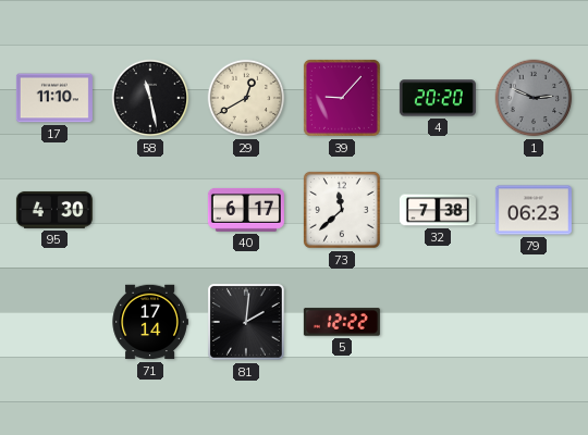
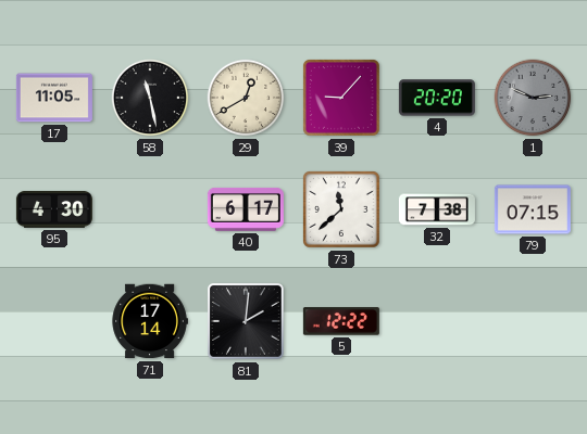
17: 11:10 -> 11:05 (54, 98)
79: 06:23 -> 07:15 (533, 209)
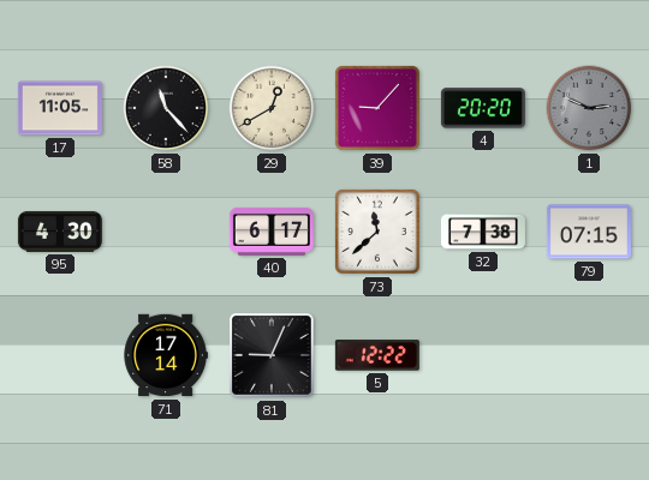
58: 11:28 -> 11:23 (166, 108)
81: 2:01 -> 9:04 (272, 355)
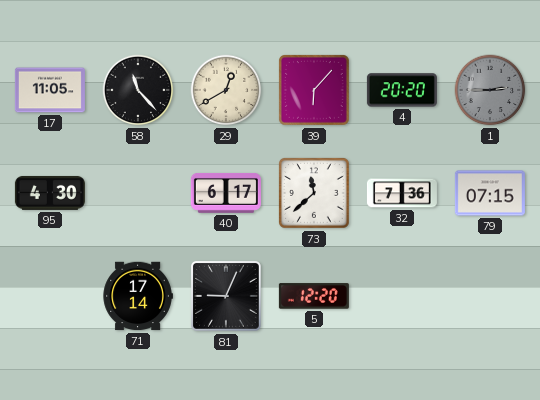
39: 9:07 -> 6:07 (314, 90)
1: 2:49 -> 2:45 (490, 90)
32: 7:38 -> 7:36 (402, 193)
5: 12:22 -> 12:20 (314, 296)
